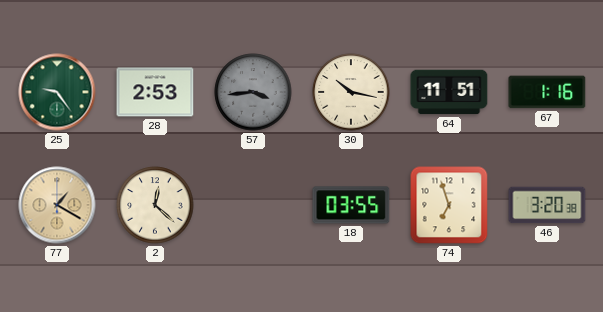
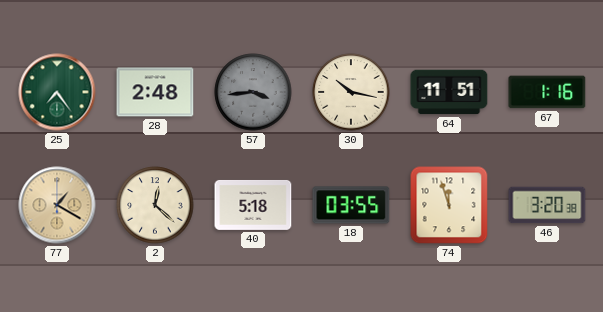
25: 9:24 -> 7:24 (57, 92)
28: 2:53 -> 2:48 (155, 92)
40: none -> 5:18 (253, 205)
74: 6:57 -> 11:57 (449, 205)
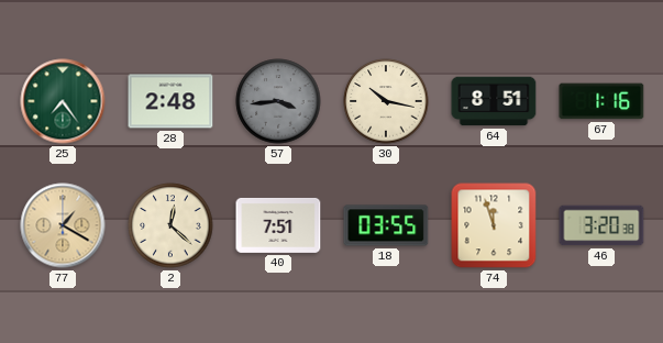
64: 11:51 -> 8:51 (494, 101)
40: 5:18 -> 7:51 (278, 225)
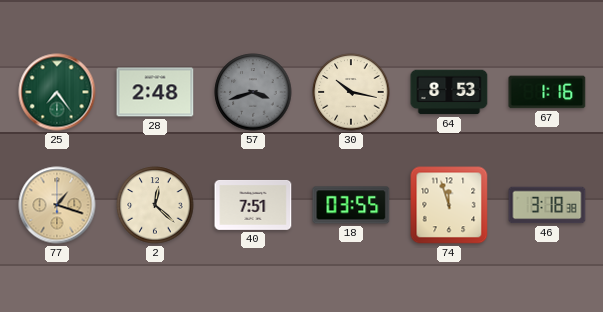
57: 3:44 -> 3:42 (253, 92)
64: 8:51 -> 8:53 (449, 92)
77: 1:20 -> 1:18 (57, 205)
46: 3:20 -> 3:18 (547, 205)
